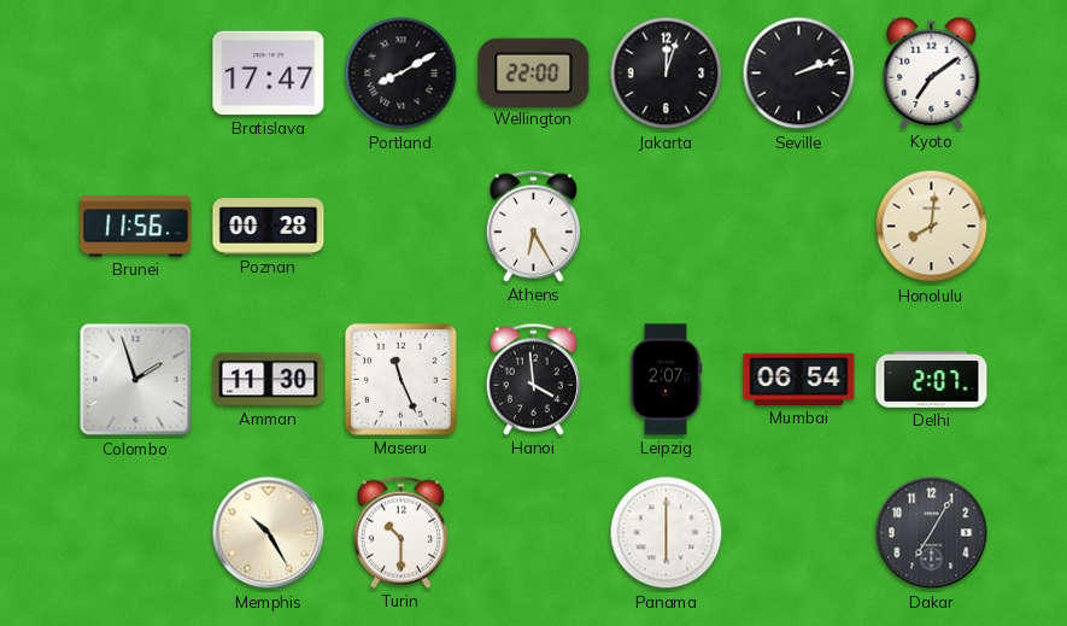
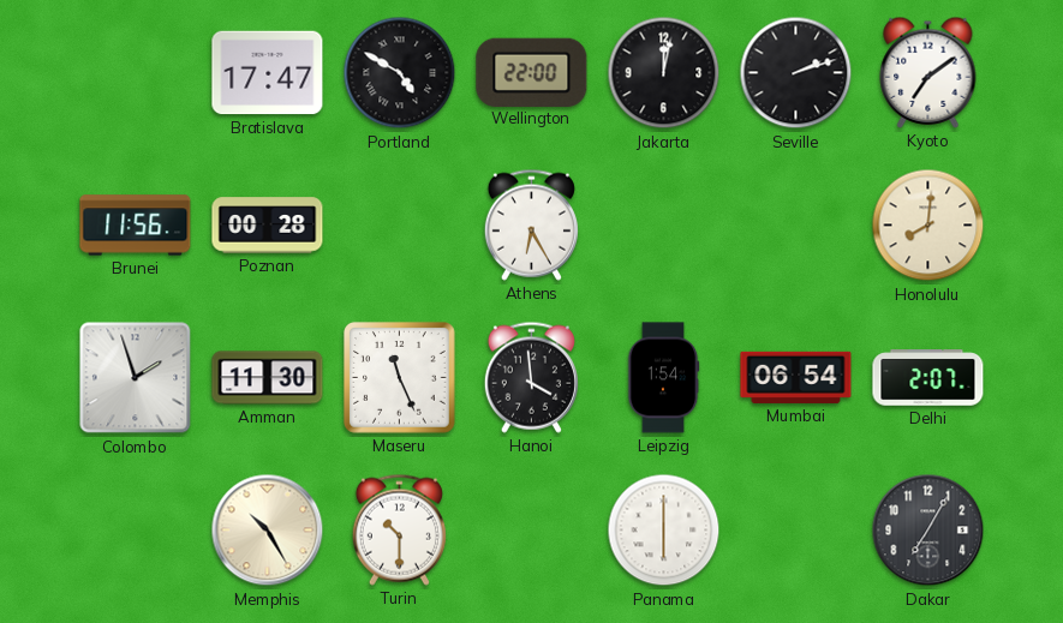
Portland: 8:10 -> 4:50 (400, 73)
Jakarta: 12:03 -> 12:02 (664, 73)
Leipzig: 2:07 -> 1:54 (663, 378)
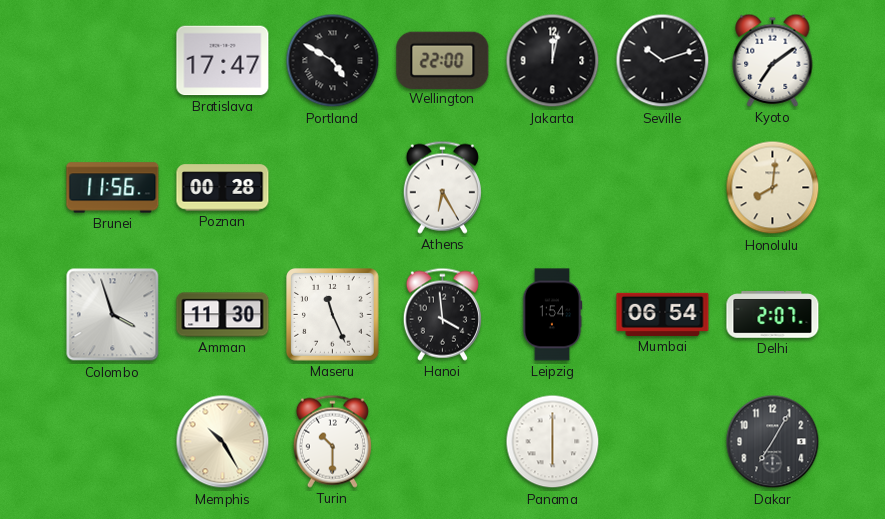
Seville: 2:12 -> 10:12 (663, 61)
Colombo: 1:57 -> 3:57 (113, 315)
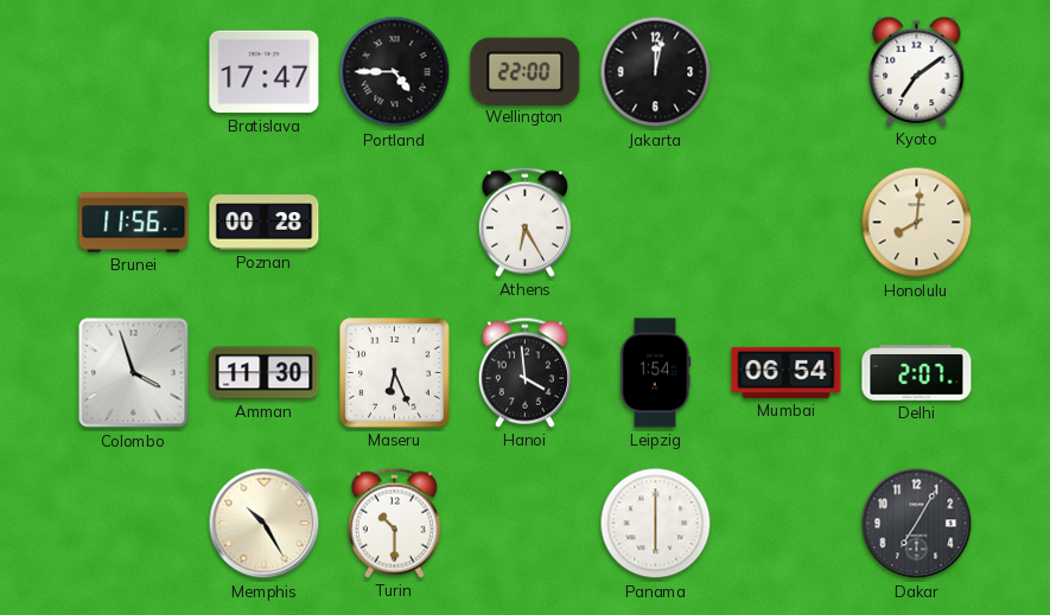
Portland: 4:50 -> 4:45 (395, 72)
Seville: 10:12 -> none (663, 61)
Maseru: 11:26 -> 6:26 (395, 373)
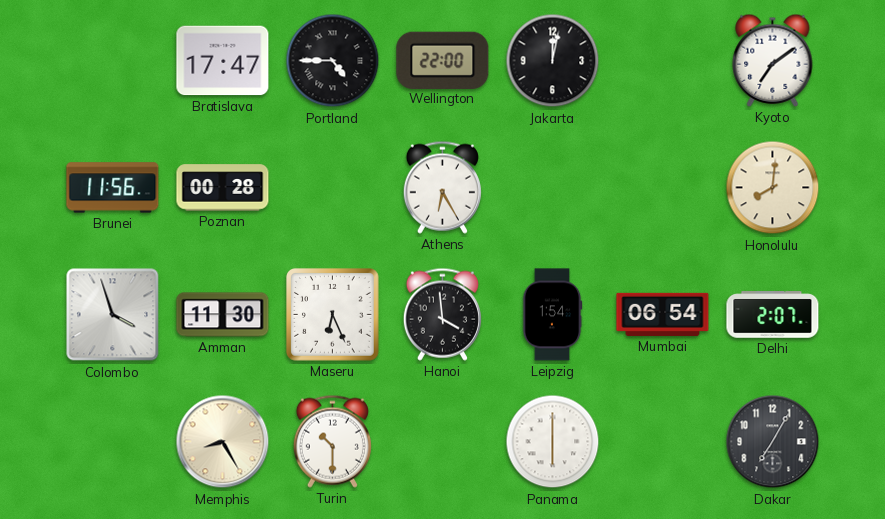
Memphis: 10:25 -> 8:25 (223, 442)
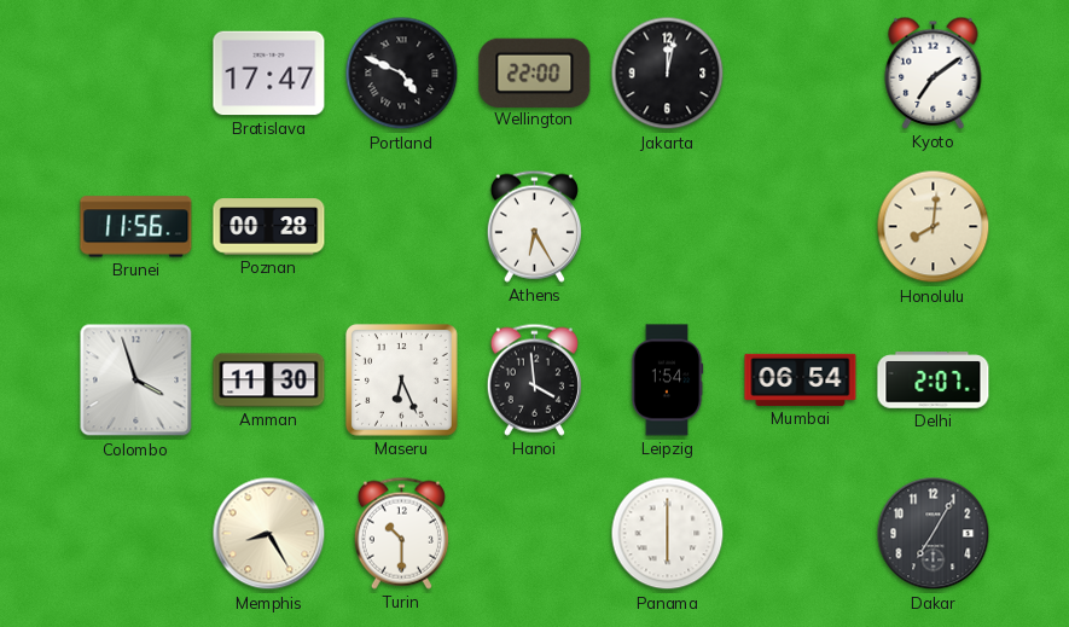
Portland: 4:45 -> 4:49 (402, 74)
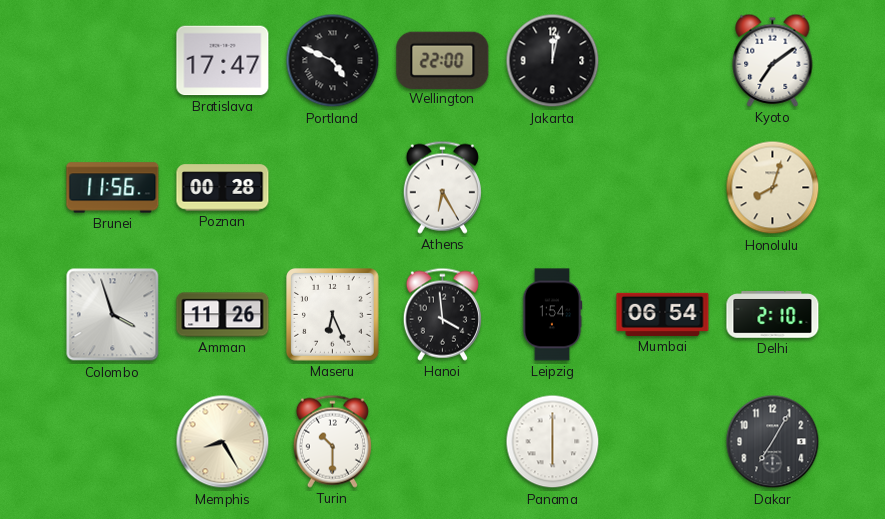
Honolulu: 8:01 -> 8:03 (773, 188)
Amman: 11:30 -> 11:26 (223, 315)
Delhi: 2:07 -> 2:10 (773, 315)
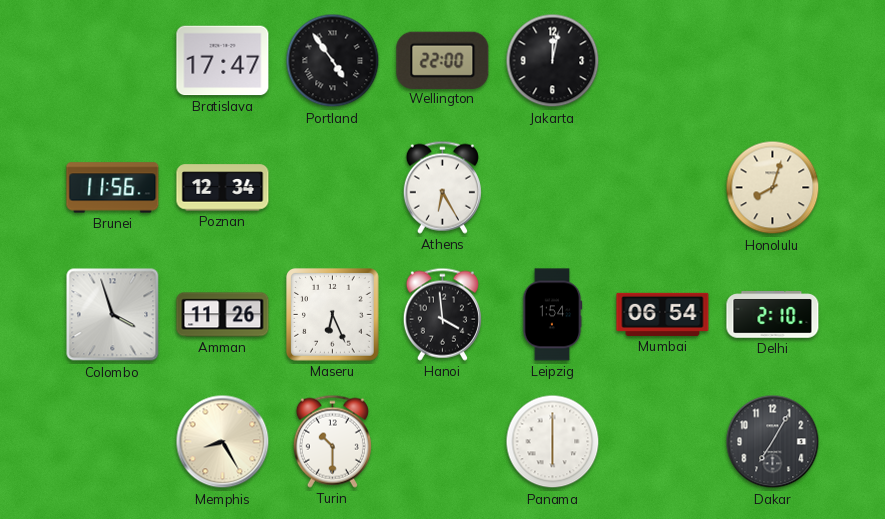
Portland: 4:49 -> 4:54 (333, 61)
Kyoto: 7:09 -> none (773, 60)
Poznan: 00:28 -> 12:34 (223, 188)
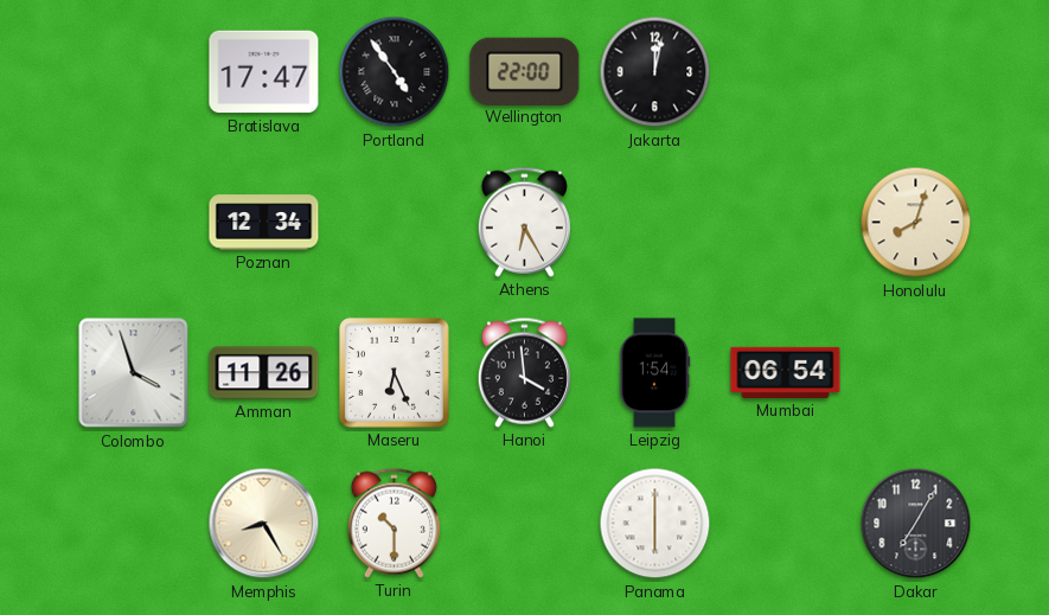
Brunei: 11:56 -> none (113, 188)
Delhi: 2:10 -> none (773, 315)
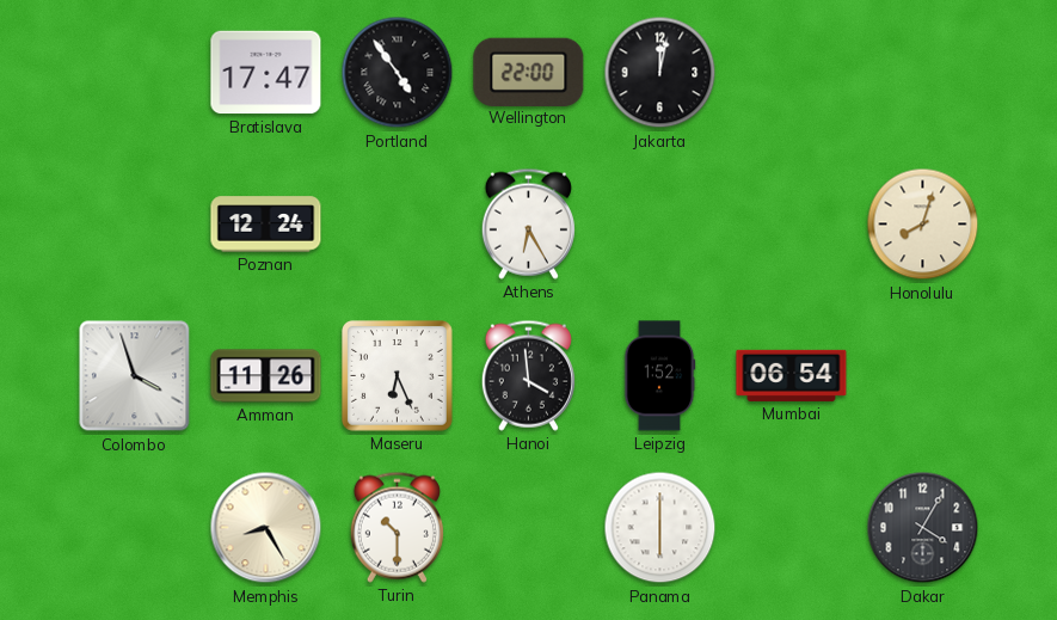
Poznan: 12:34 -> 12:24 (266, 225)
Leipzig: 1:54 -> 1:52 (659, 376)
Dakar: 7:05 -> 4:05 (923, 528)
